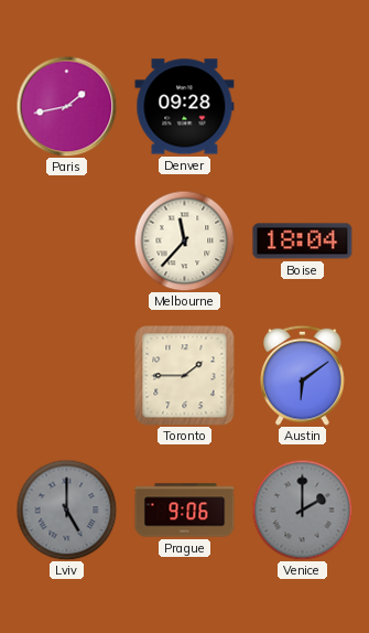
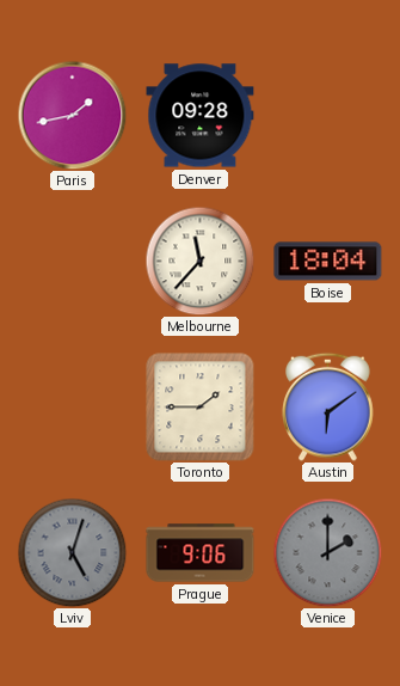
Lviv: 5:00 -> 5:03 (72, 552)
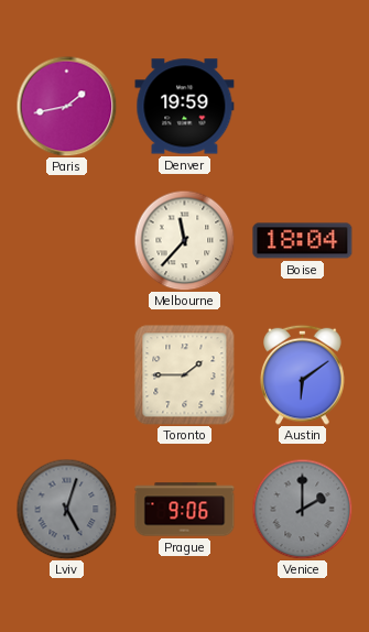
Denver: 09:28 -> 19:59 (185, 107)
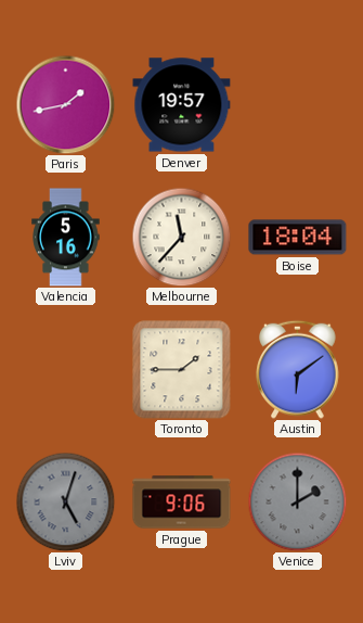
Denver: 19:59 -> 19:57 (182, 105)
Valencia: none -> 5:16 (66, 238)
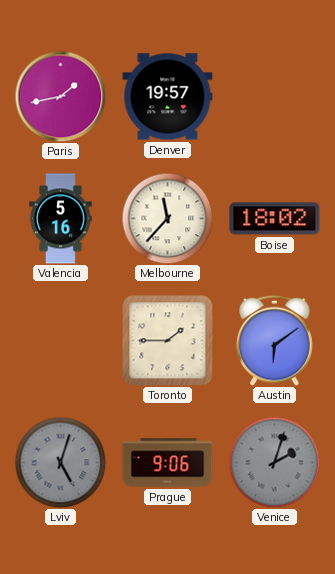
Boise: 18:04 -> 18:02 (275, 219)
Venice: 2:00 -> 2:03 (274, 462)
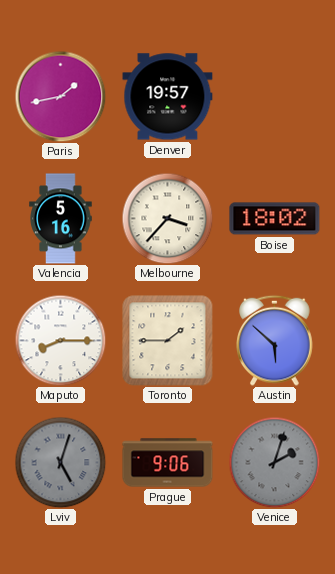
Melbourne: 11:37 -> 3:37 (167, 218)
Maputo: none -> 8:15 (60, 340)
Austin: 6:09 -> 5:52 (275, 340)
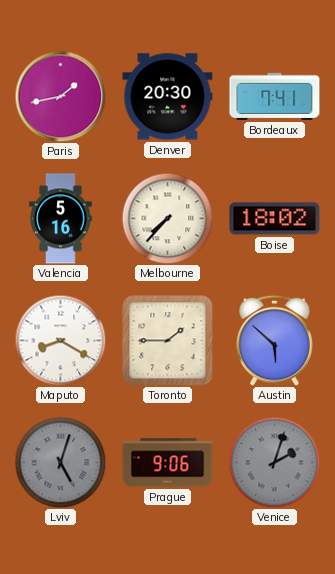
Denver: 19:57 -> 20:30 (168, 97)
Bordeaux: none -> 7:41 (275, 96)
Melbourne: 3:37 -> 7:37 (167, 218)
Maputo: 8:15 -> 8:20 (60, 340)
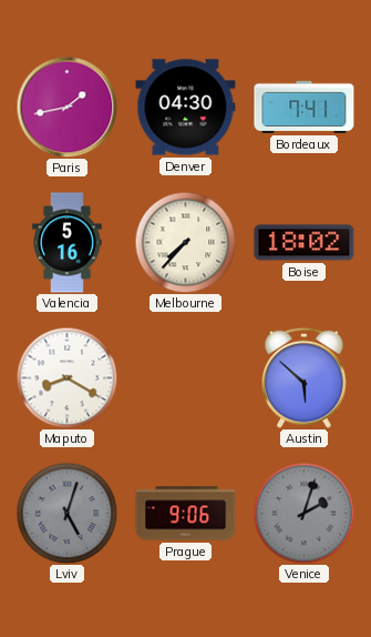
Denver: 20:30 -> 04:30 (186, 108)
Toronto: 1:45 -> none (168, 341)
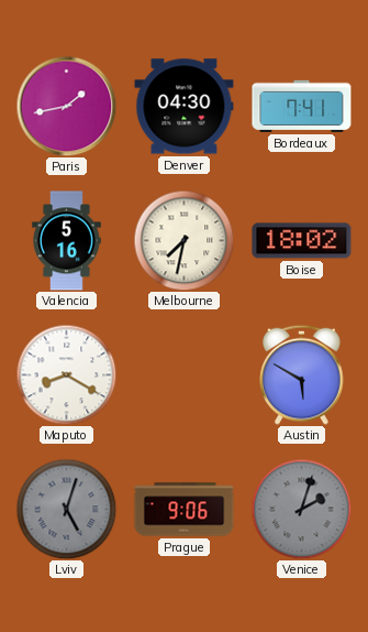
Melbourne: 7:37 -> 7:32 (183, 240)
Austin: 5:52 -> 5:50 (302, 374)
